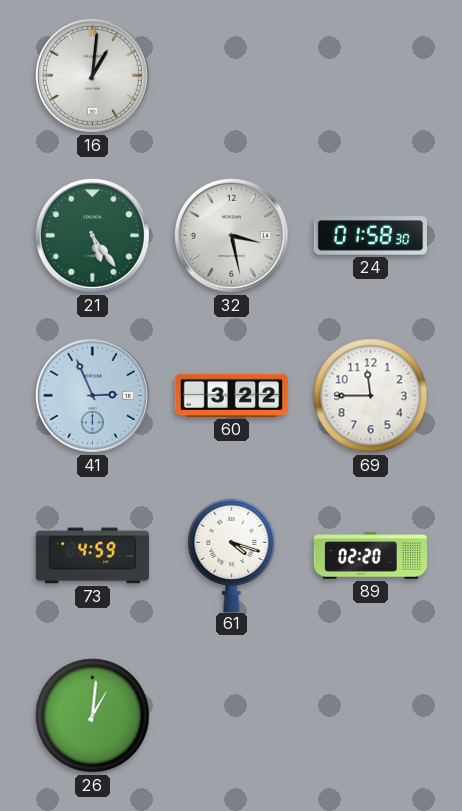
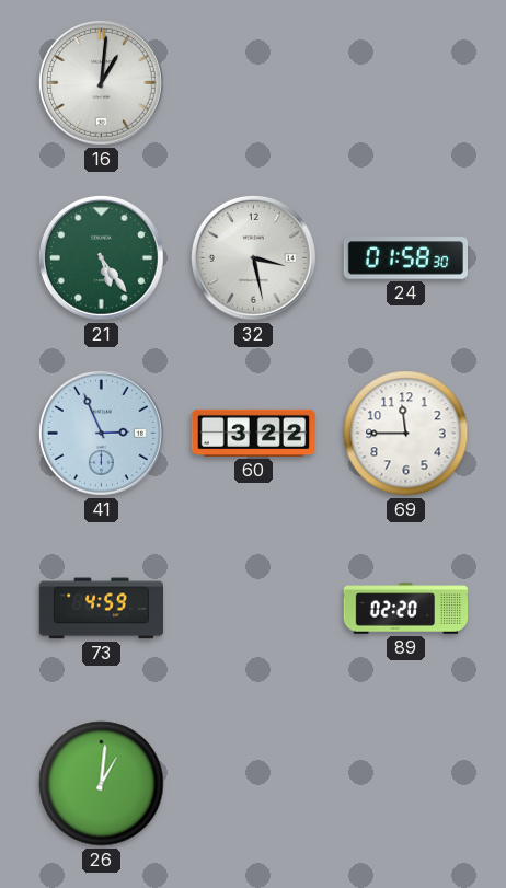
61: 4:18 -> none (232, 555)
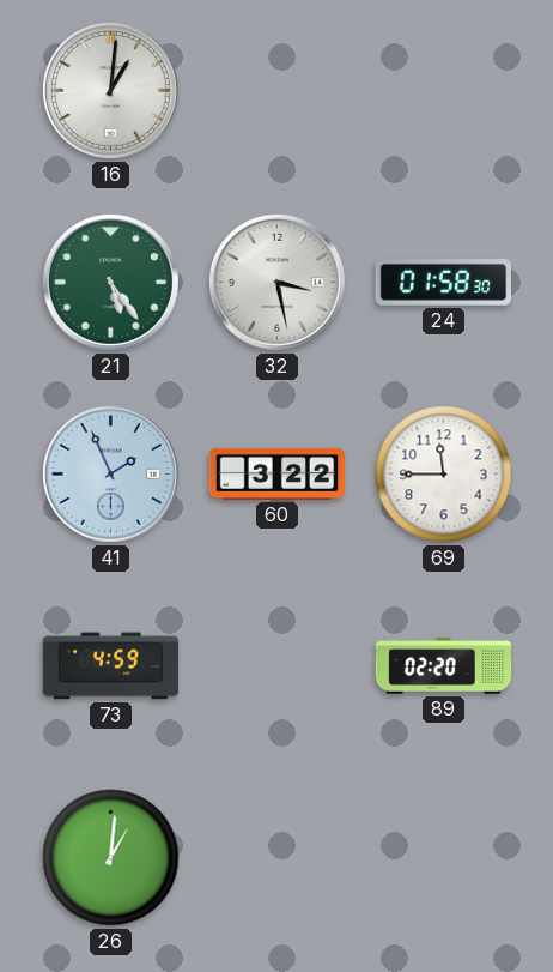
41: 2:56 -> 1:56 (110, 473)
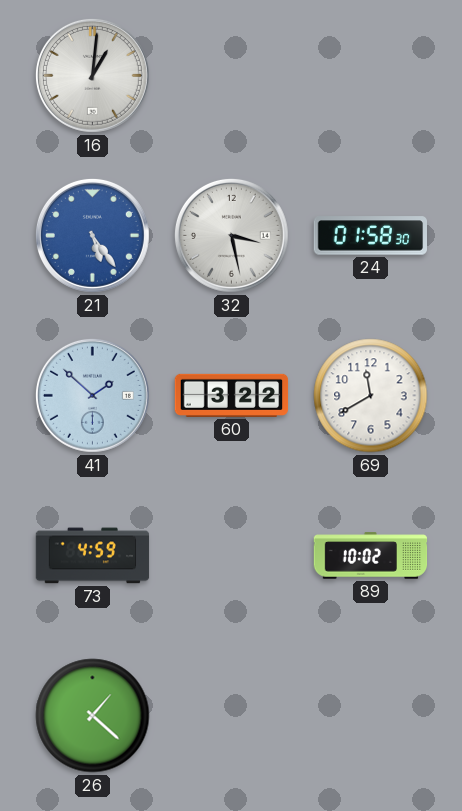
21 dial: green -> blue (92, 235)
41: 1:56 -> 1:52 (92, 395)
69: 11:45 -> 11:40 (371, 396)
89: 02:20 -> 10:02 (371, 556)
26: 1:01 -> 1:22 (93, 716)
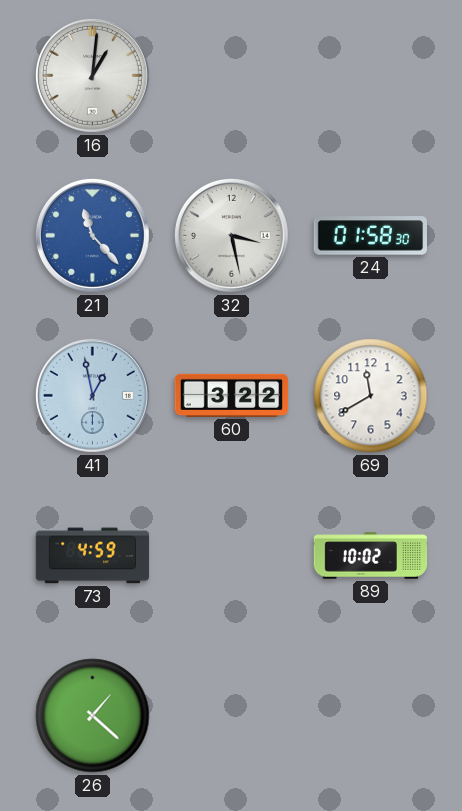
21: 5:24 -> 11:23 (92, 235)
41: 1:52 -> 12:58 (92, 395)
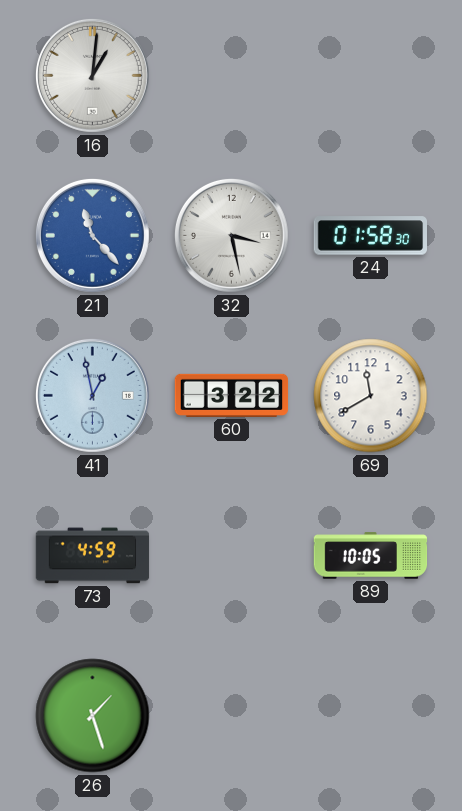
89: 10:02 -> 10:05 (371, 556)
26: 1:22 -> 1:27 (93, 716)
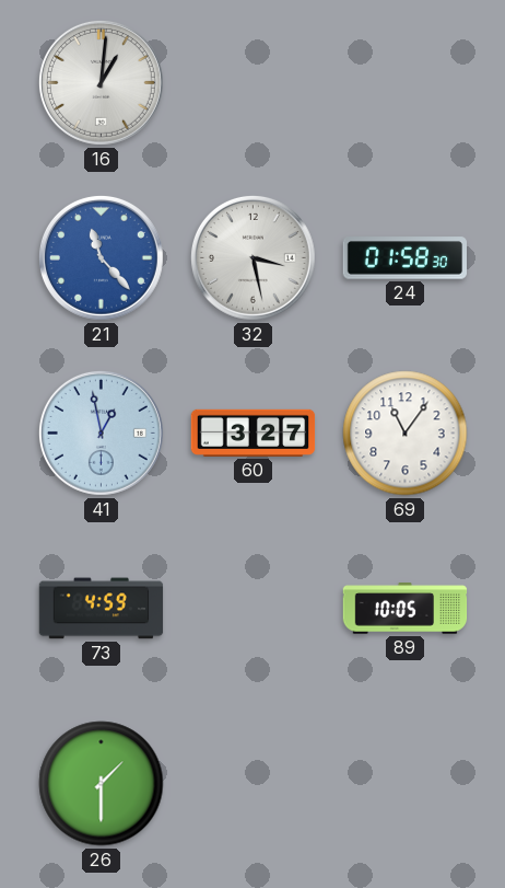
60: 3:22 -> 3:27 (254, 433)
69: 11:40 -> 11:06 (406, 434)
26: 1:27 -> 1:30 (102, 784)
